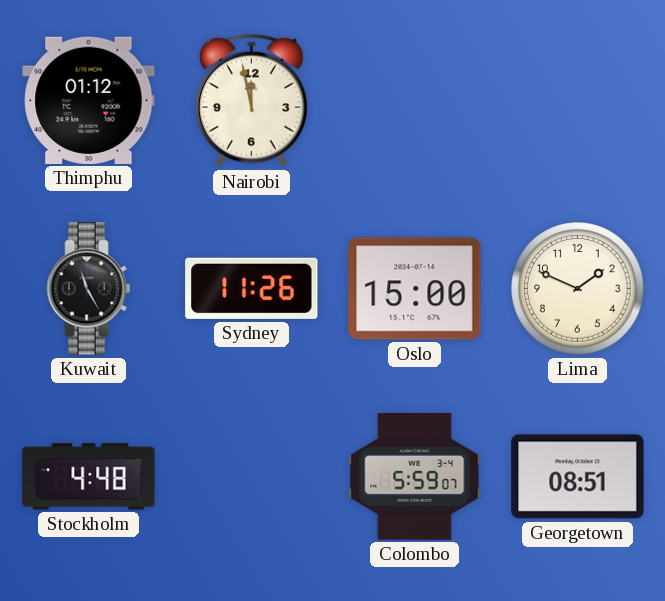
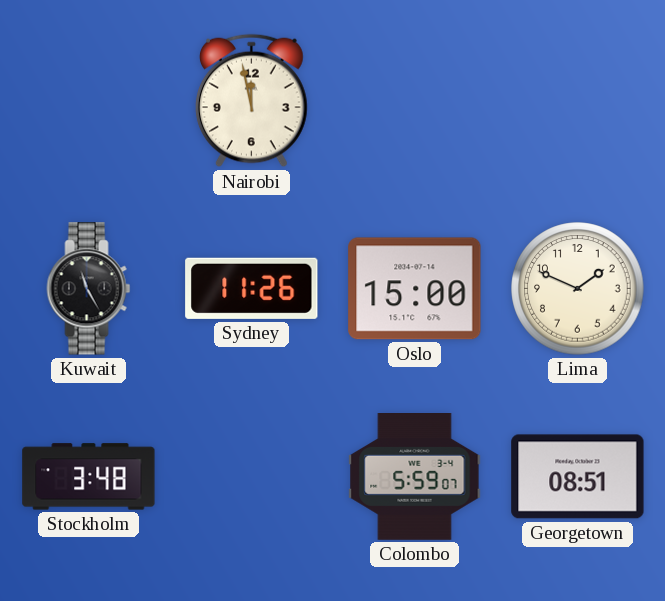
Thimphu: 01:12 -> none (89, 100)
Stockholm: 4:48 -> 3:48 (89, 477)
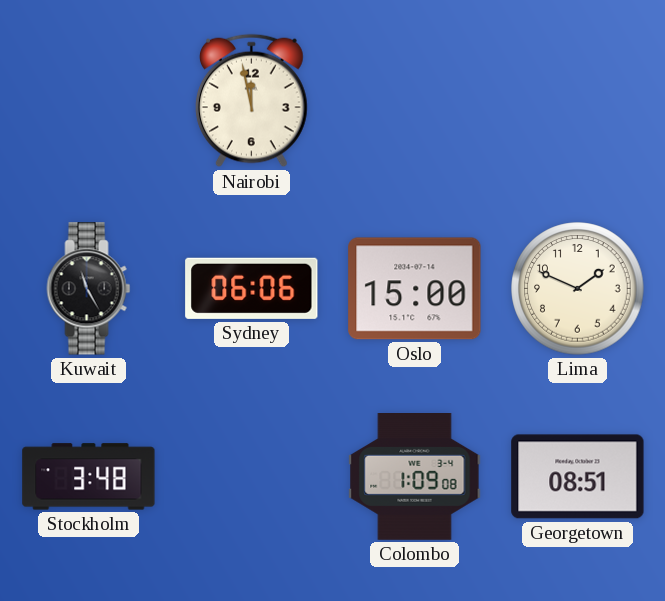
Sydney: 11:26 -> 06:06 (252, 288)
Colombo: 5:59 -> 1:09 (415, 477)
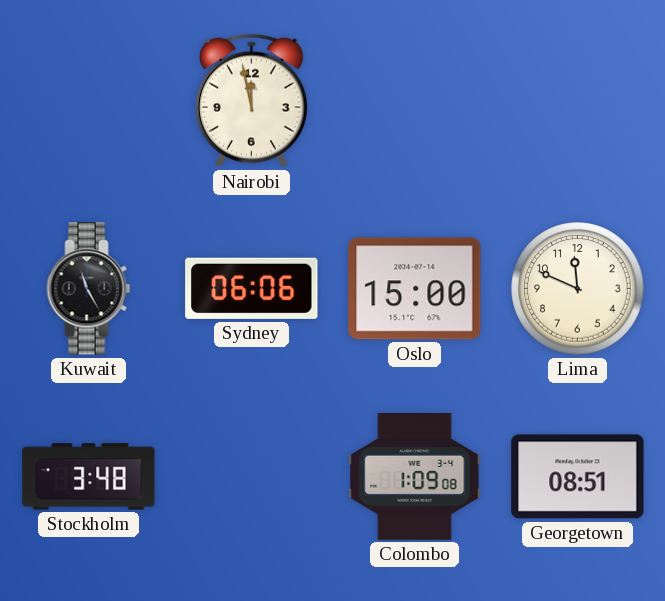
Lima: 1:49 -> 11:49 (578, 289)
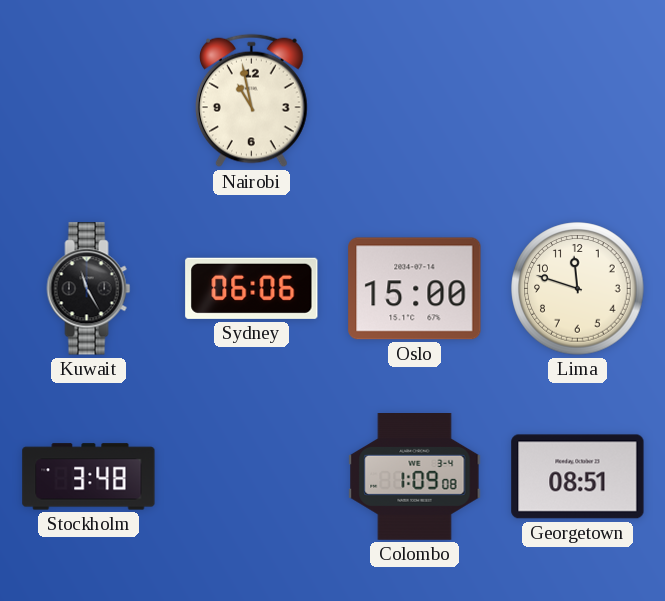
Nairobi: 11:58 -> 10:58 (252, 101)
Lima: 11:49 -> 11:48 (578, 289)
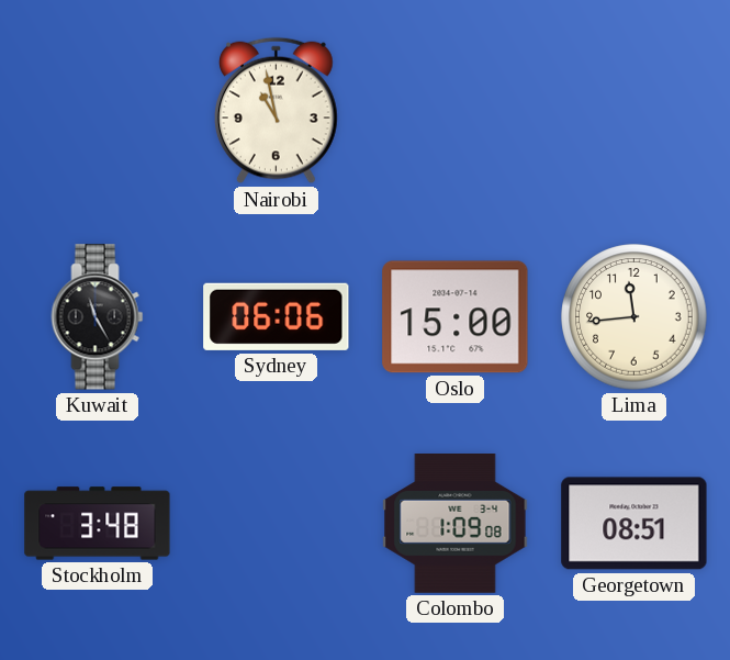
Lima: 11:48 -> 11:44 (634, 317)
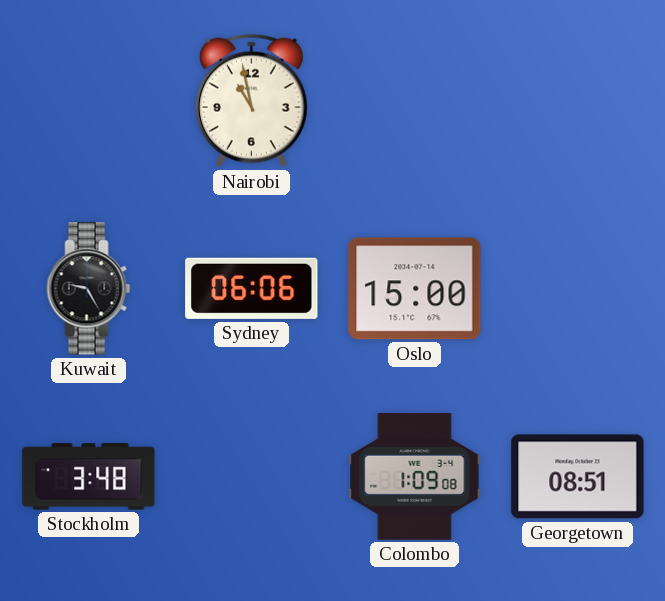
Kuwait: 11:25 -> 9:25 (89, 289)
Lima: 11:44 -> none (634, 317)
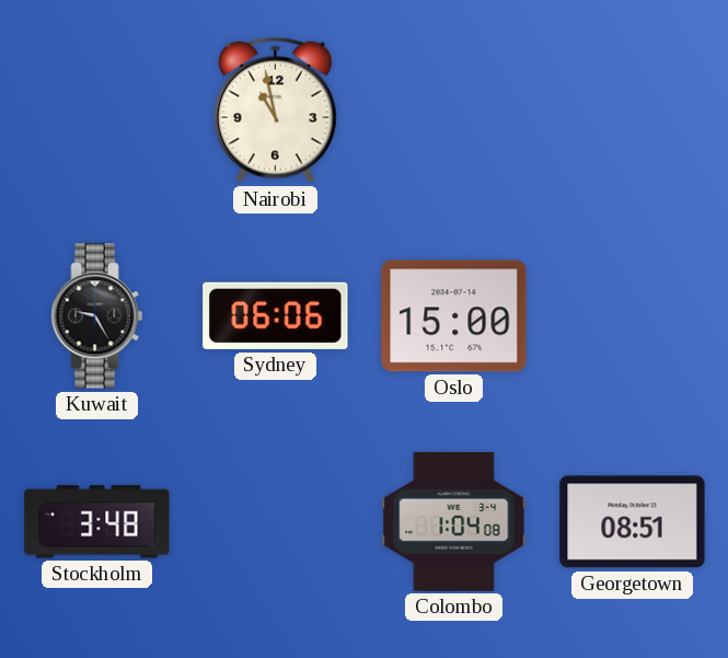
Colombo: 1:09 -> 1:04 (454, 522)
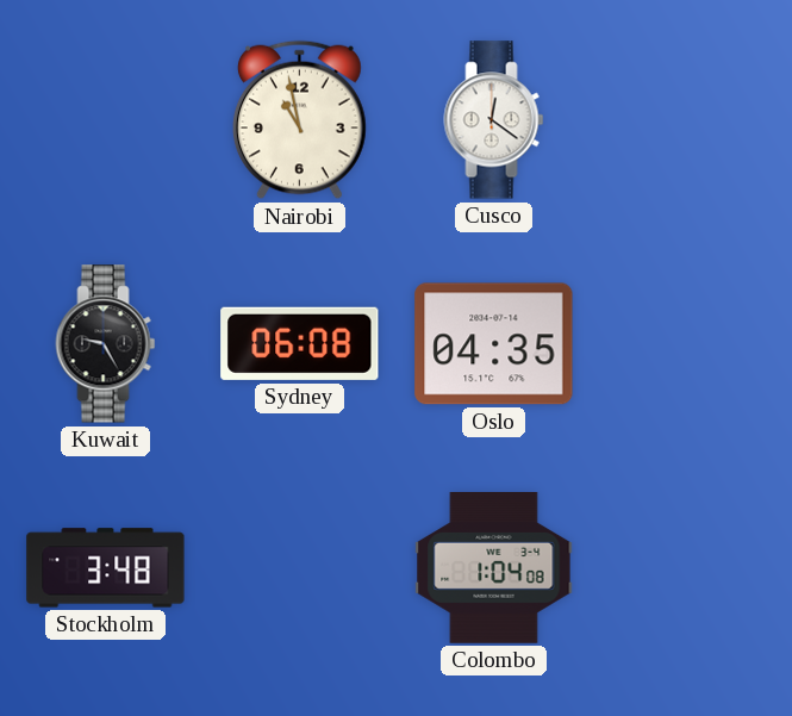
Cusco: none -> 12:21 (494, 120)
Sydney: 06:06 -> 06:08 (300, 343)
Oslo: 15:00 -> 04:35 (494, 344)
Georgetown: 08:51 -> none (633, 522)
